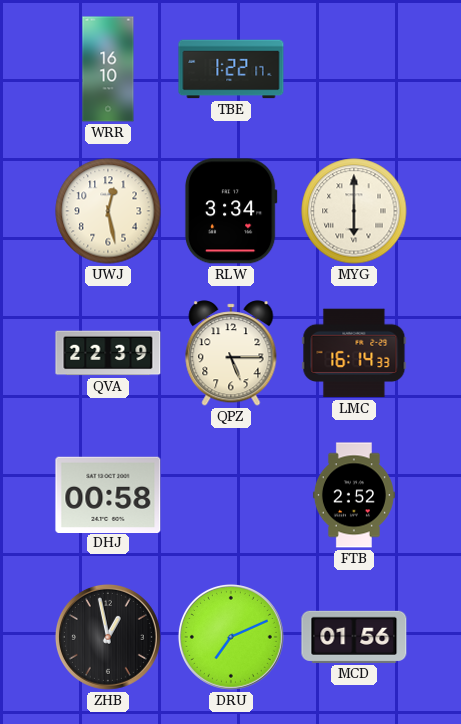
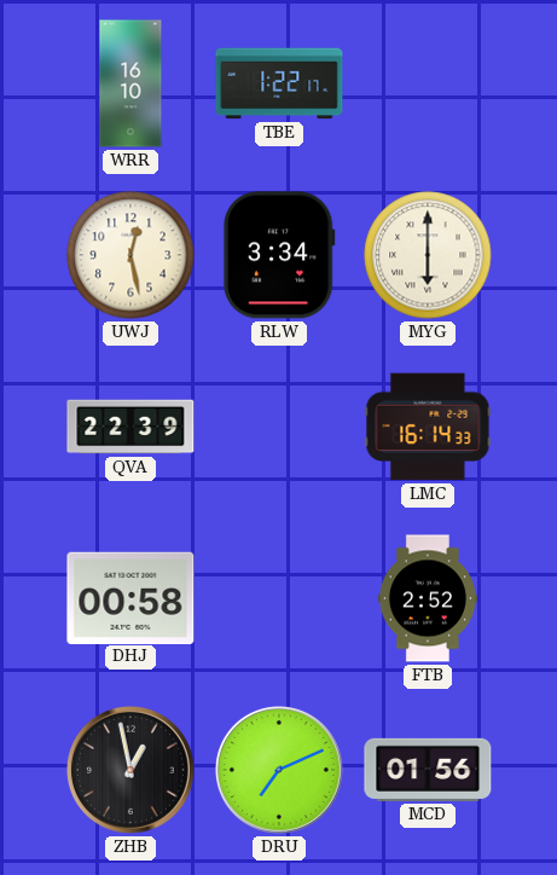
QPZ: 5:15 -> none (231, 353)
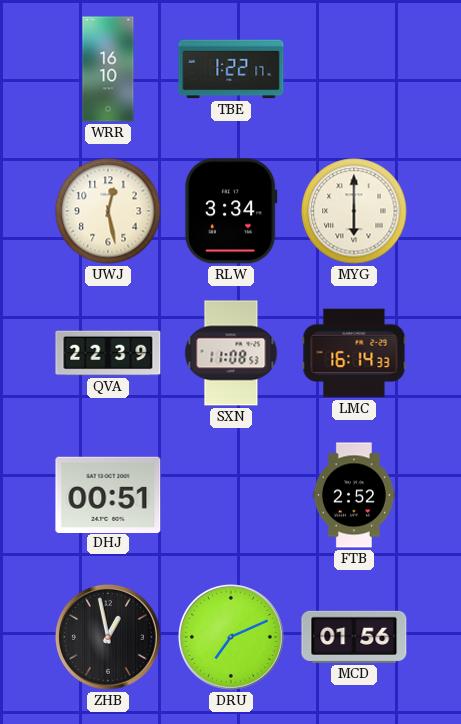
SXN: none -> 11:08 (231, 353)
DHJ: 00:58 -> 00:51 (108, 494)
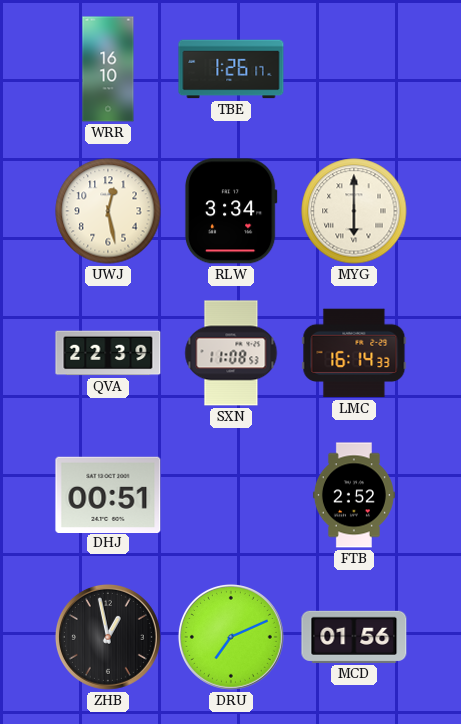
TBE: 1:22 -> 1:26 (231, 69)
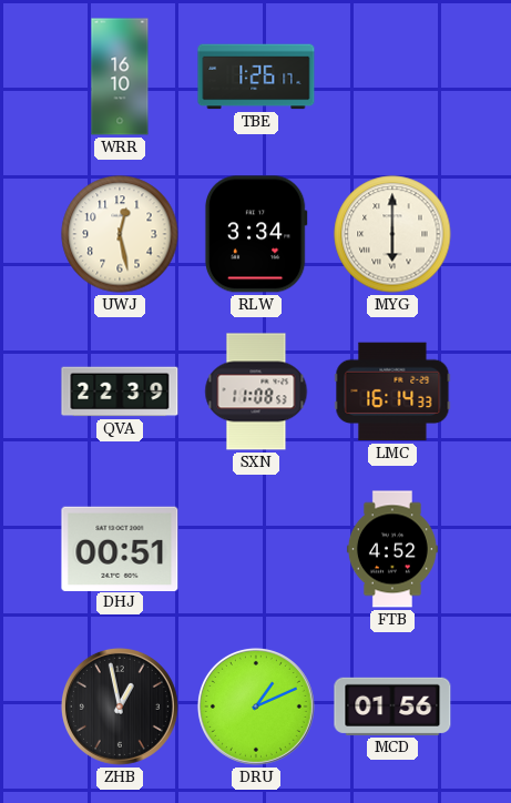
FTB: 2:52 -> 4:52 (392, 549)
DRU: 7:11 -> 1:11 (256, 707)
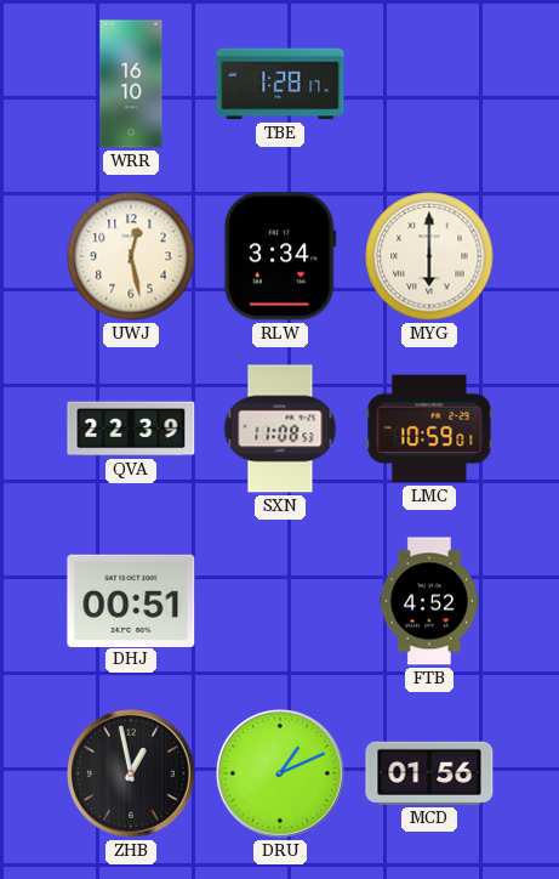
TBE: 1:26 -> 1:28 (280, 84)
LMC: 16:14 -> 10:59 (429, 429)
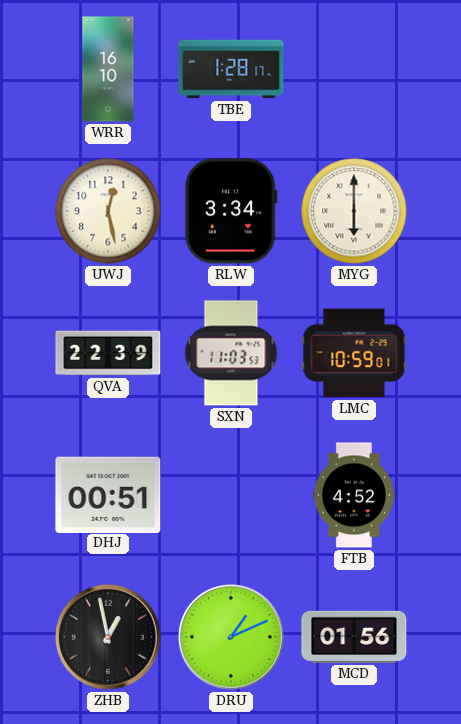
SXN: 11:08 -> 11:03 (231, 353)
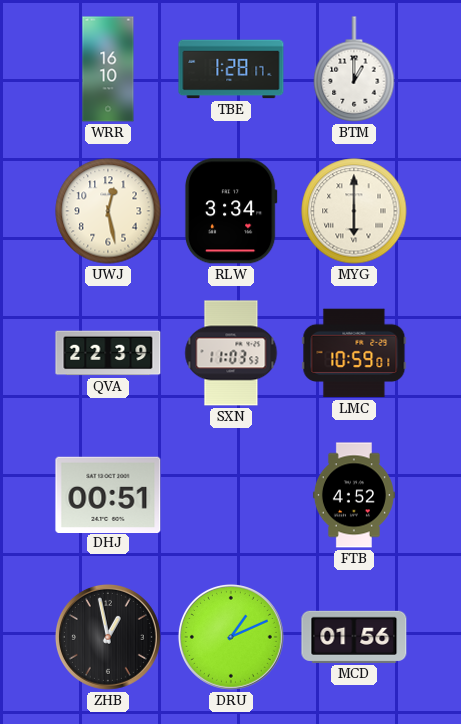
BTM: none -> 1:00 (354, 69)
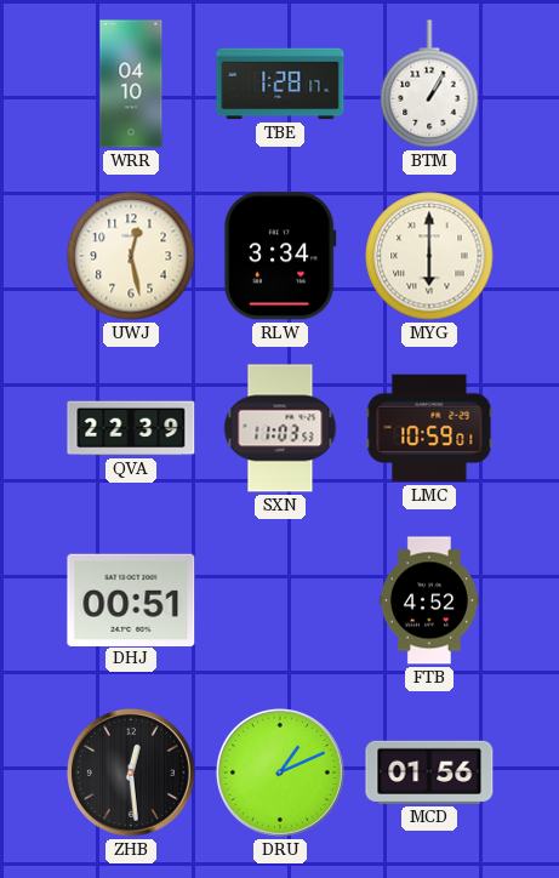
WRR: 16:10 -> 04:10 (131, 84)
BTM: 1:00 -> 1:05 (429, 84)
ZHB: 12:58 -> 12:29 (131, 772)
